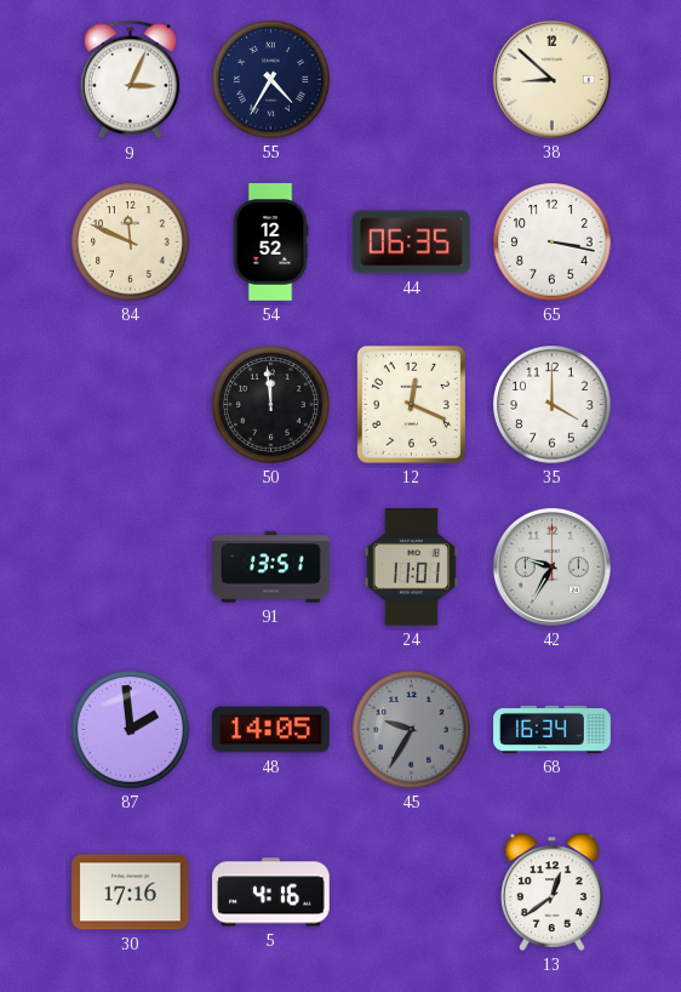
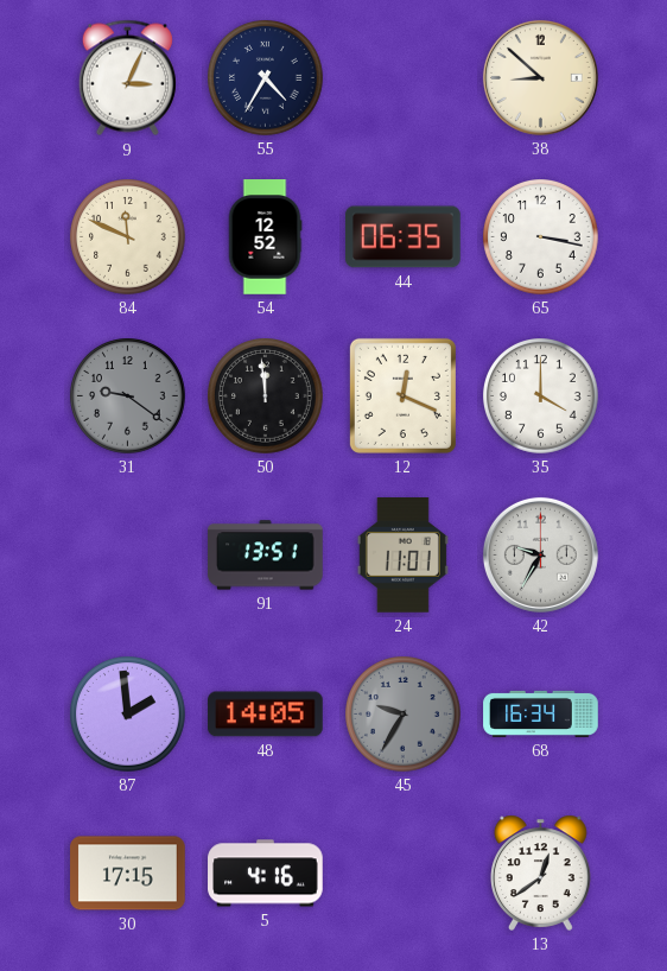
31: none -> 9:21 (128, 396)
30: 17:16 -> 17:15 (128, 874)
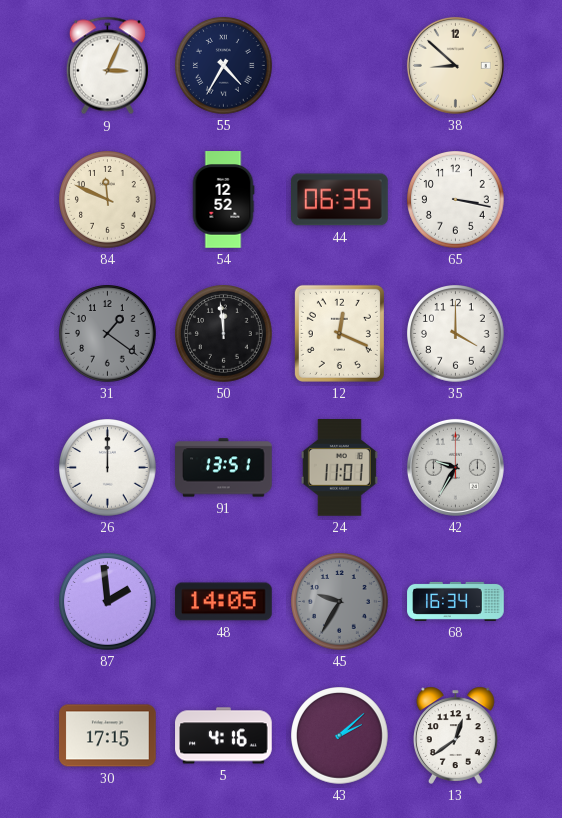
31: 9:21 -> 1:21 (108, 334)
26: none -> 12:00 (108, 468)
43: none -> 2:08 (340, 736)
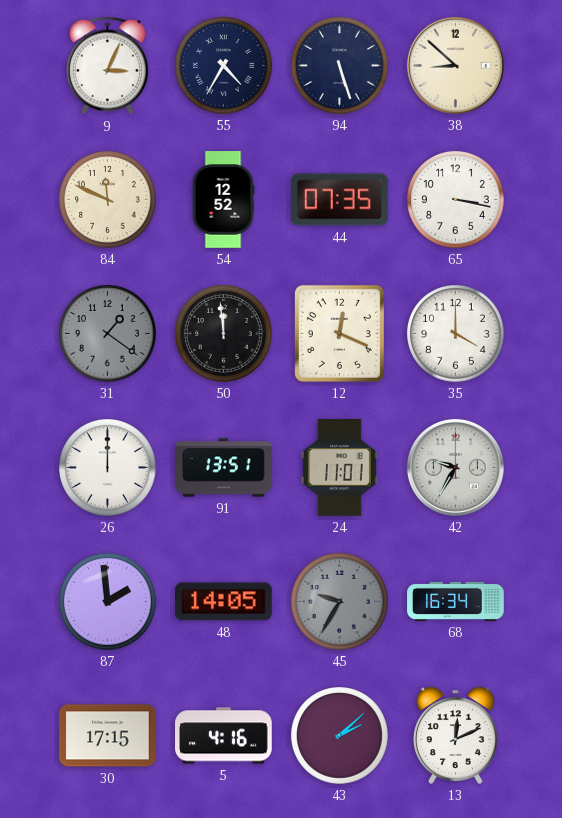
94: none -> 5:27 (340, 66)
44: 06:35 -> 07:35 (340, 200)
13: 12:39 -> 12:11 (456, 735)
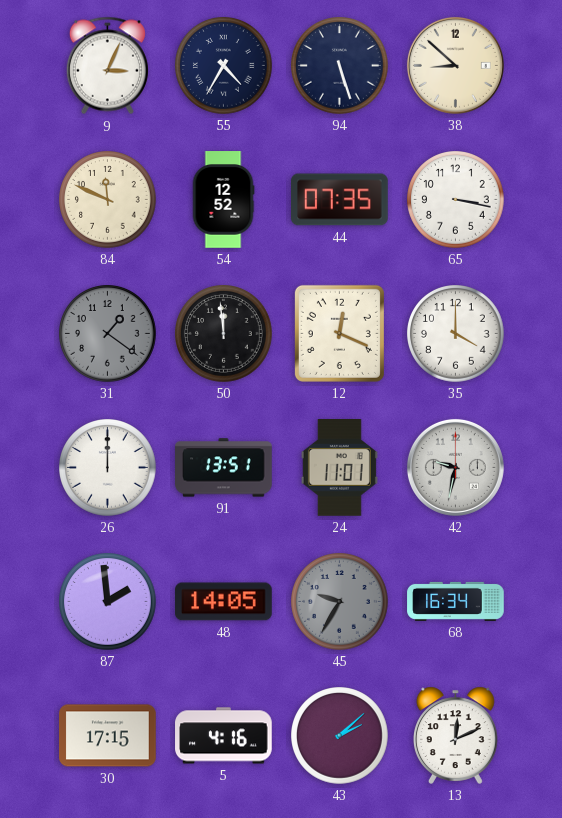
42: 9:35 -> 9:32 (455, 467)
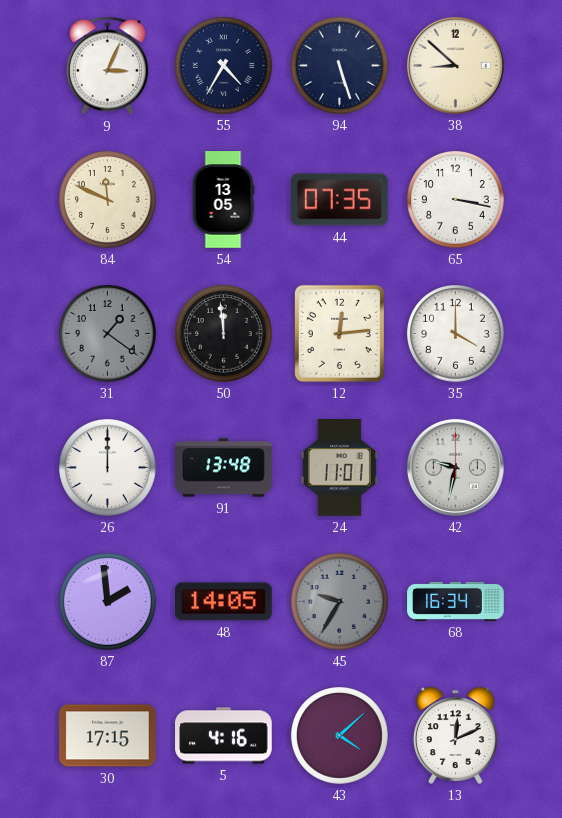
54: 12:52 -> 13:05 (223, 200)
12: 12:19 -> 12:14 (339, 333)
91: 13:51 -> 13:48 (224, 468)
43: 2:08 -> 4:08 (340, 736)
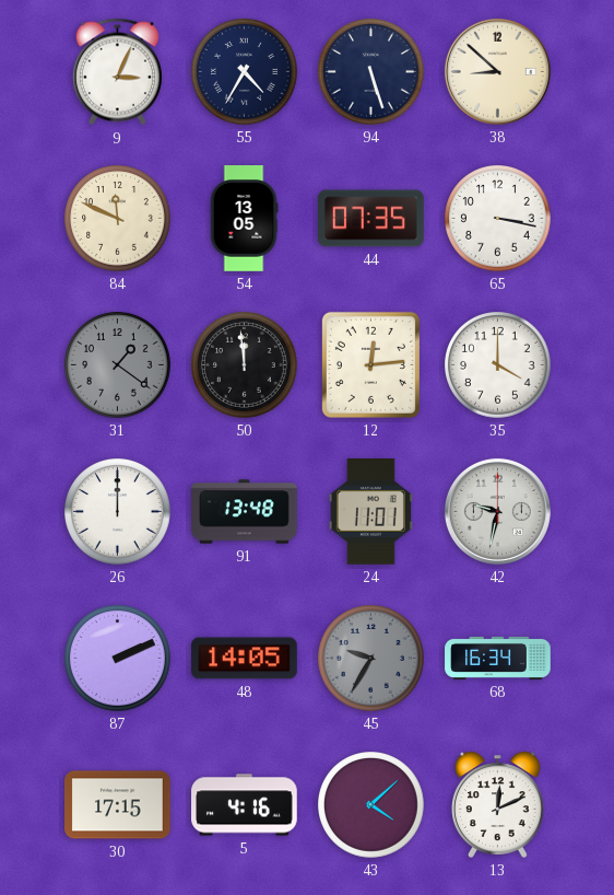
87: 1:59 -> 2:11 (118, 659)
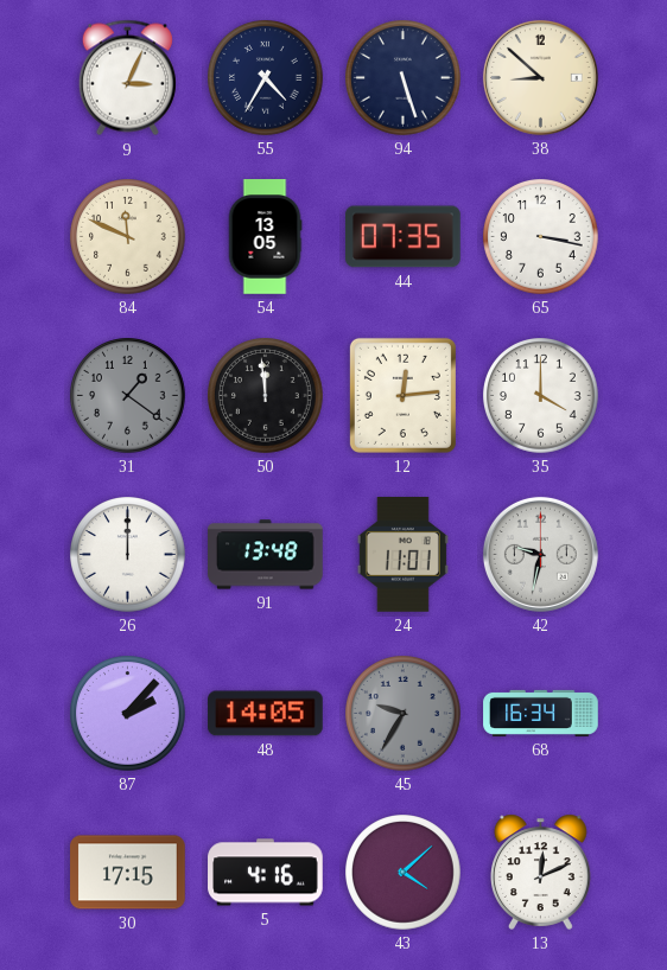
87: 2:11 -> 2:07 (128, 714)
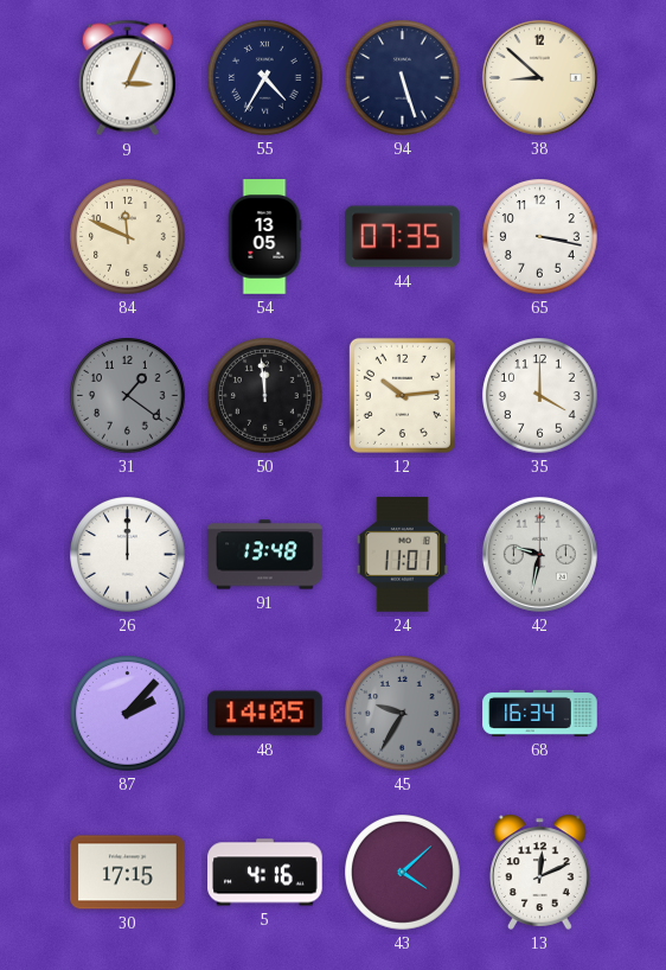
12: 12:14 -> 10:14 (402, 395)
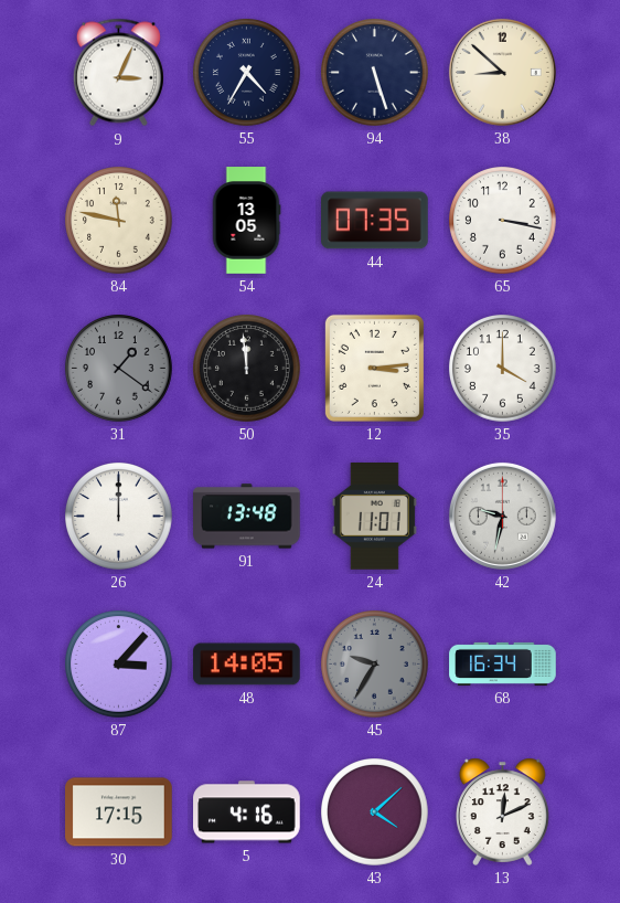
84: 11:49 -> 11:47 (119, 221)
12: 10:14 -> 3:14 (374, 368)
87: 2:07 -> 3:07 (119, 665)
